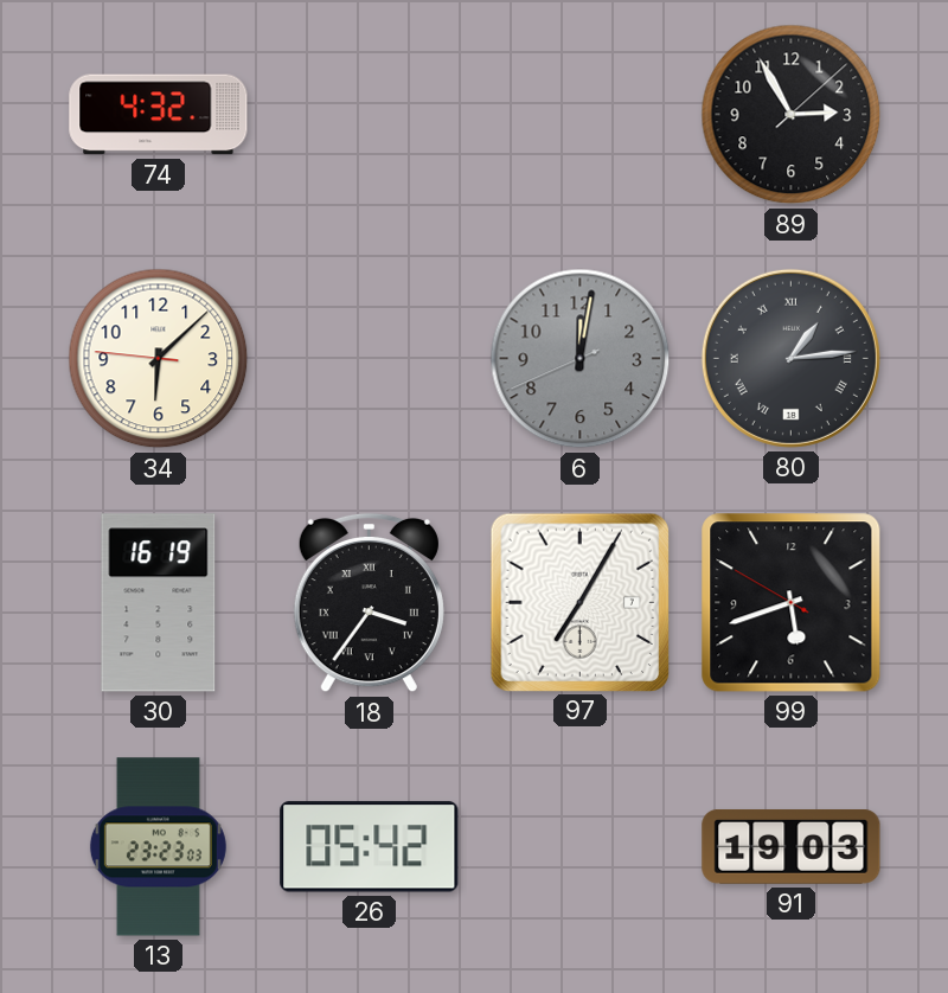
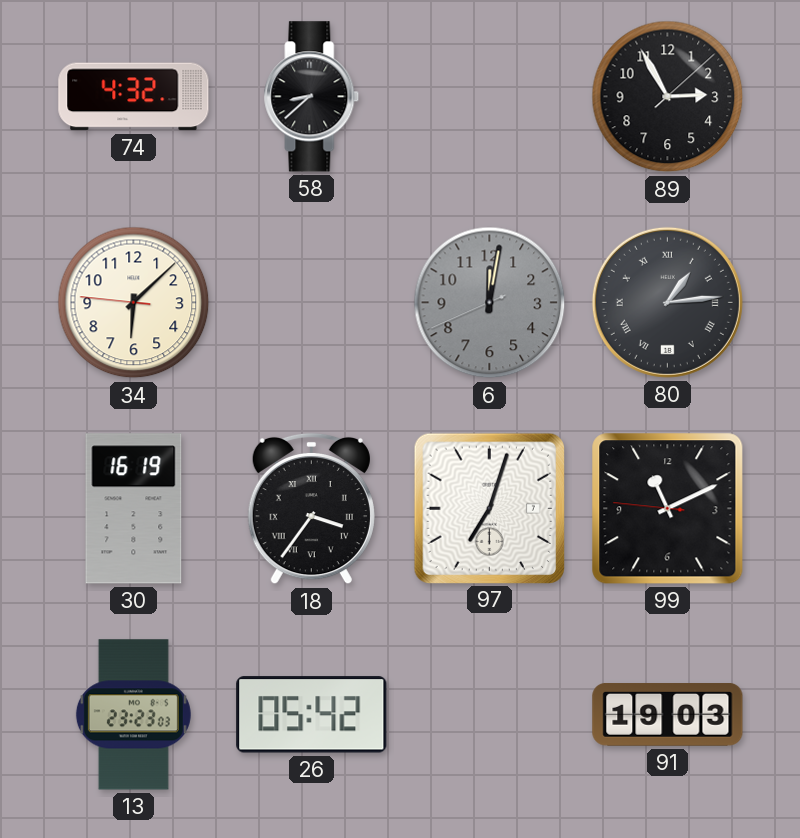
58: none -> 8:38 (312, 97)
97: 7:05 -> 7:03 (489, 508)
99: 5:41 -> 11:10 (668, 509)
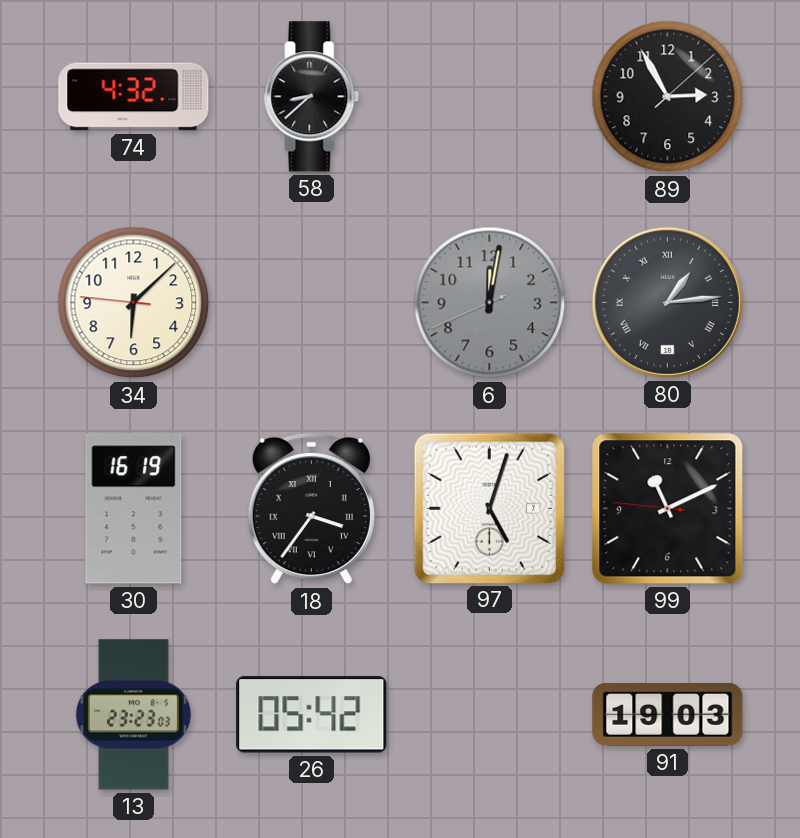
97: 7:03 -> 5:03 (489, 508)
